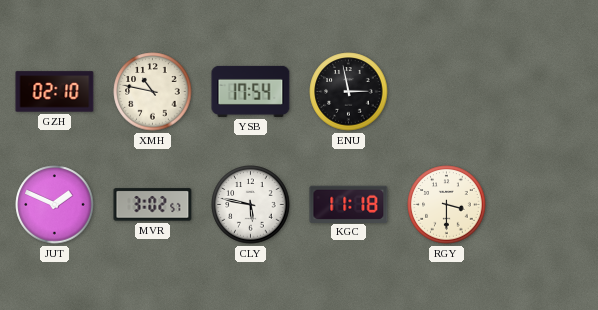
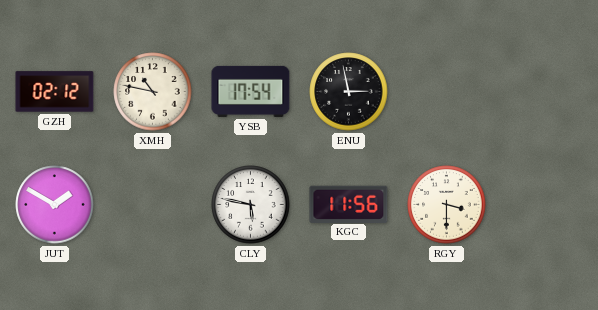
GZH: 02:10 -> 02:12 (55, 92)
JUT: 1:49 -> 1:50 (55, 205)
MVR: 3:02 -> none (153, 205)
KGC: 11:18 -> 11:56 (349, 204)
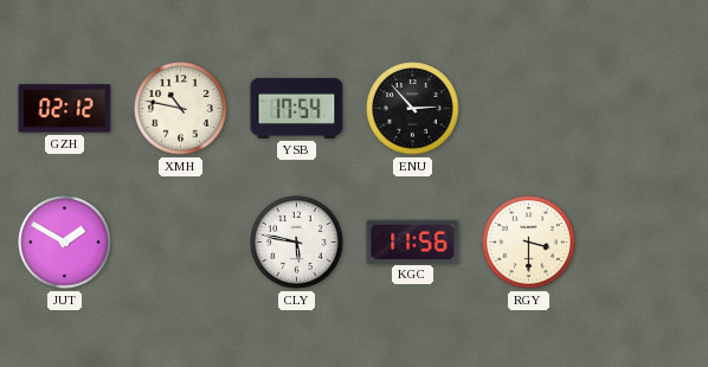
ENU: 2:58 -> 2:53 (413, 109)
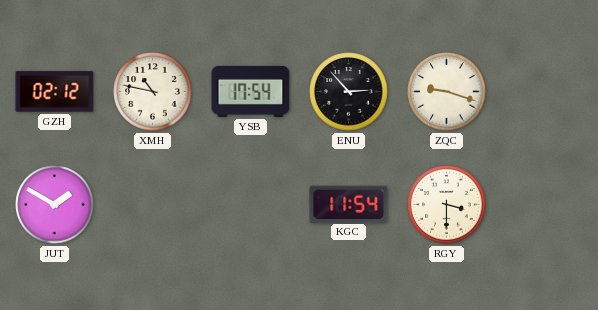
ZQC: none -> 9:18 (447, 92)
CLY: 5:47 -> none (297, 243)
KGC: 11:56 -> 11:54 (349, 204)
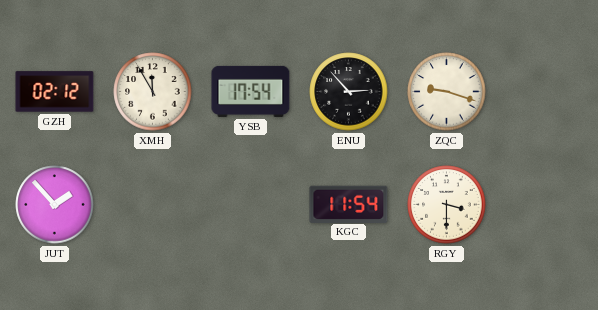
XMH: 10:47 -> 11:55 (153, 92)
JUT: 1:50 -> 1:53 (55, 205)
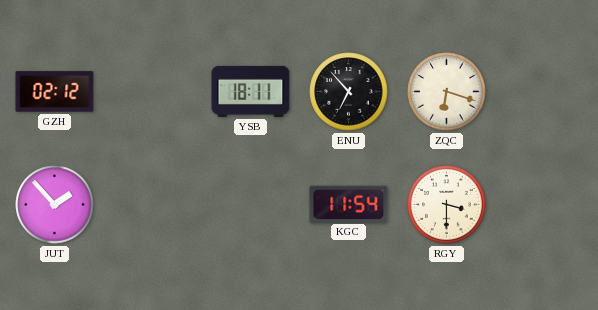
XMH: 11:55 -> none (153, 92)
YSB: 17:54 -> 18:11 (251, 91)
ENU: 2:53 -> 6:53 (349, 92)
ZQC: 9:18 -> 6:18 (447, 92)
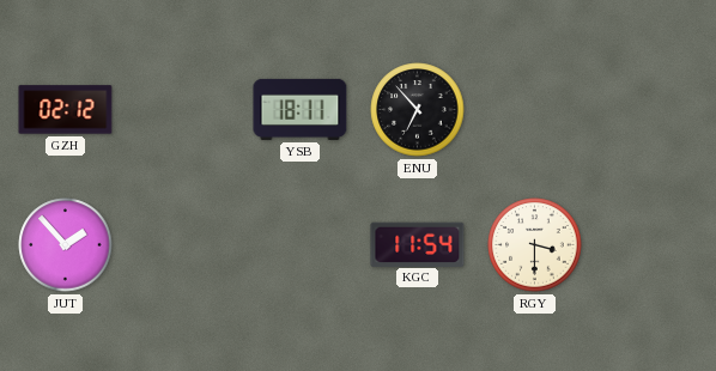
ZQC: 6:18 -> none (447, 92)
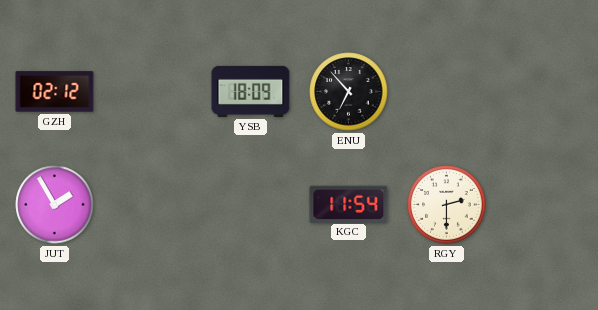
YSB: 18:11 -> 18:09 (251, 91)
JUT: 1:53 -> 1:55 (55, 205)
RGY: 3:30 -> 2:30 (447, 205)
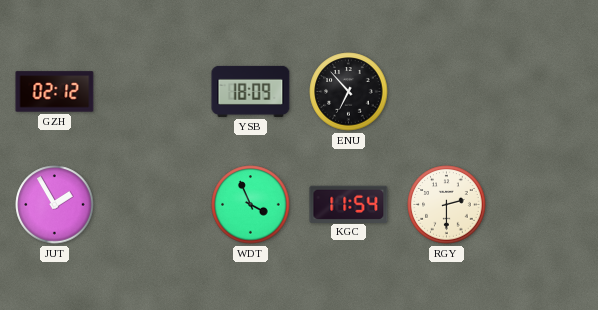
WDT: none -> 3:56 (251, 205)
